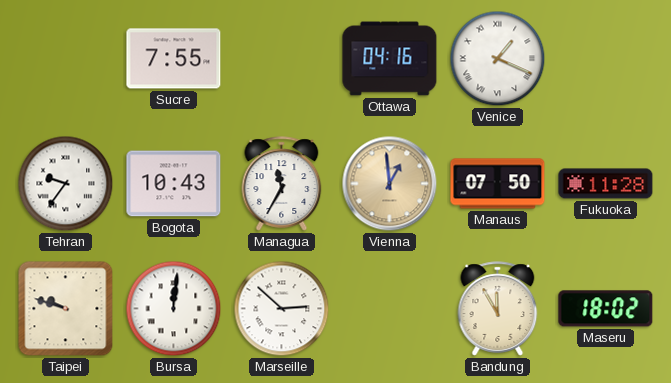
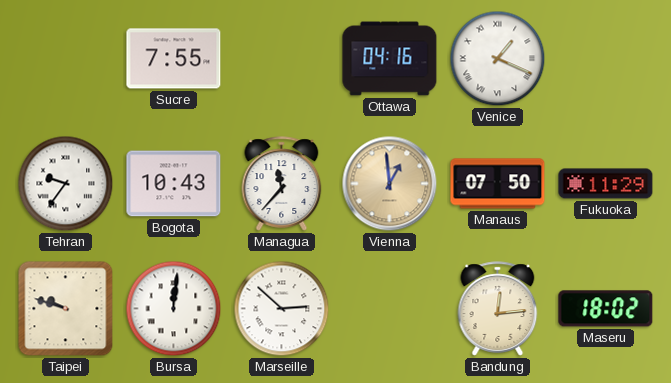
Managua: 11:35 -> 11:37 (282, 184)
Fukuoka: 11:28 -> 11:29 (606, 184)
Bandung: 11:55 -> 12:14 (498, 309)
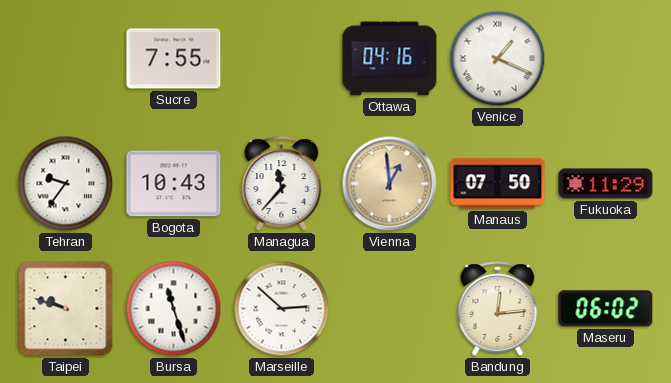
Bursa: 12:01 -> 11:27 (174, 309)
Maseru: 18:02 -> 06:02 (606, 309)
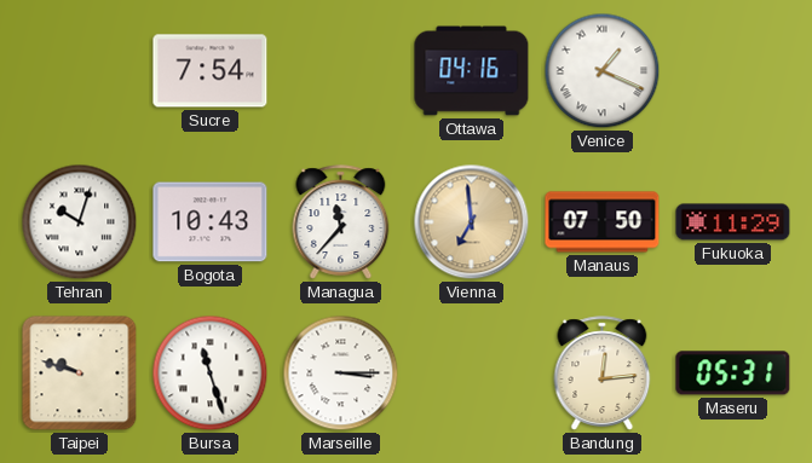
Sucre: 7:55 -> 7:54 (211, 71)
Tehran: 9:36 -> 10:03 (80, 222)
Vienna: 12:59 -> 6:59 (472, 222)
Marseille: 2:52 -> 3:15 (341, 374)
Maseru: 06:02 -> 05:31 (733, 374)
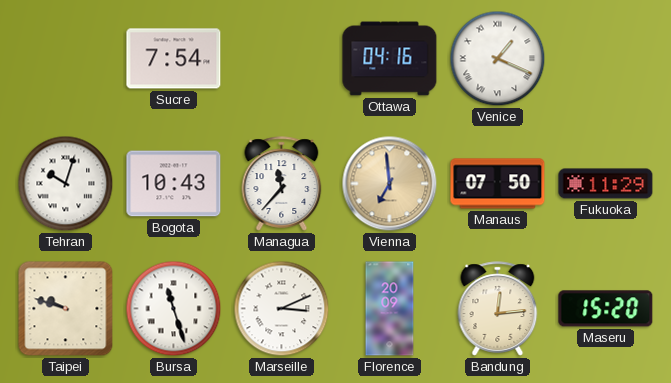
Marseille: 3:15 -> 3:11 (282, 309)
Florence: none -> 20:09 (390, 309)
Maseru: 05:31 -> 15:20 (606, 309)
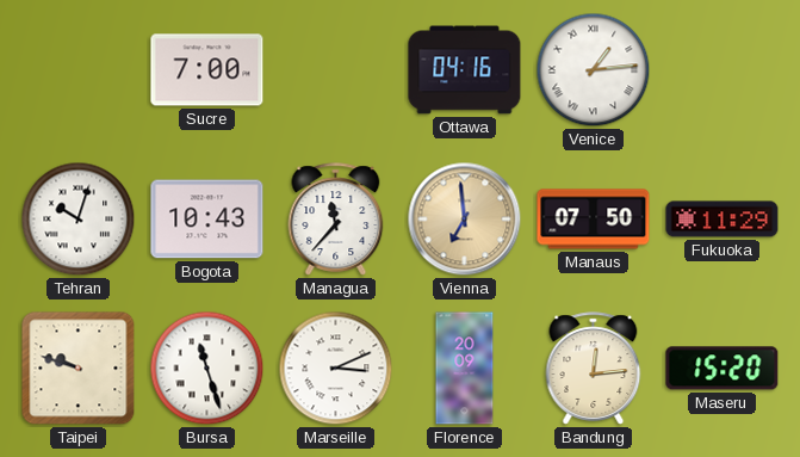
Sucre: 7:54 -> 7:00 (207, 70)
Venice: 1:19 -> 1:14 (594, 70)
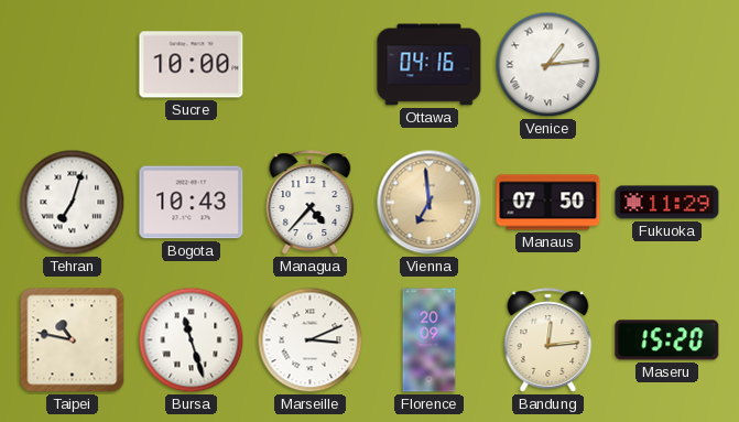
Sucre: 7:00 -> 10:00 (192, 65)
Tehran: 10:03 -> 7:03 (73, 203)
Managua: 11:37 -> 4:37 (311, 203)
Taipei: 9:48 -> 10:47 (73, 340)
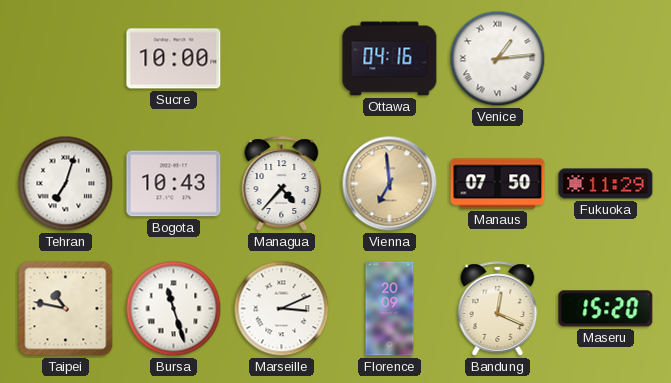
Bandung: 12:14 -> 12:19 (498, 309)
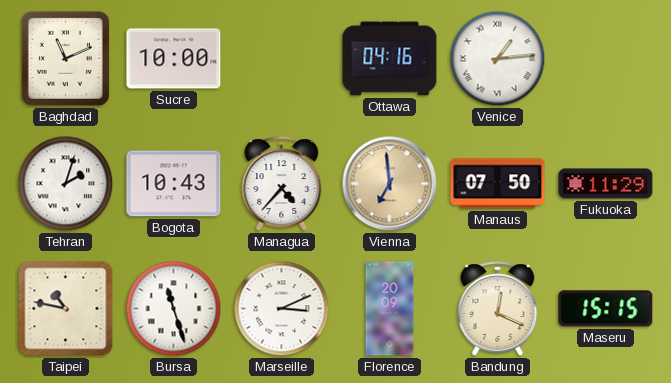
Baghdad: none -> 11:11 (65, 58)
Tehran: 7:03 -> 2:03 (66, 184)
Maseru: 15:20 -> 15:15 (606, 309)
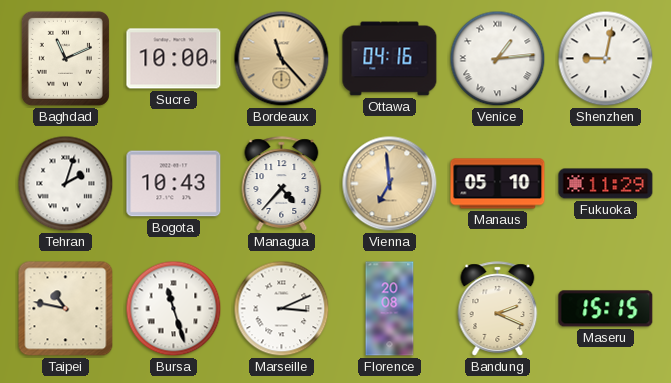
Bordeaux: none -> 11:23 (282, 59)
Shenzhen: none -> 9:02 (606, 59)
Manaus: 07:50 -> 05:10 (498, 184)
Florence: 20:09 -> 20:08 (390, 309)
Bandung: 12:19 -> 2:19 (498, 309)
